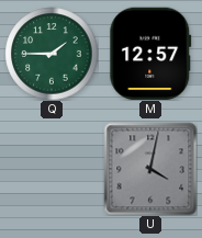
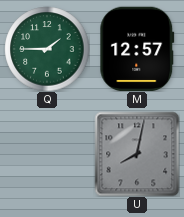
U: 4:02 -> 8:02 (137, 154)
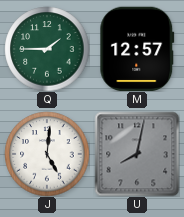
J: none -> 5:01 (47, 154)
